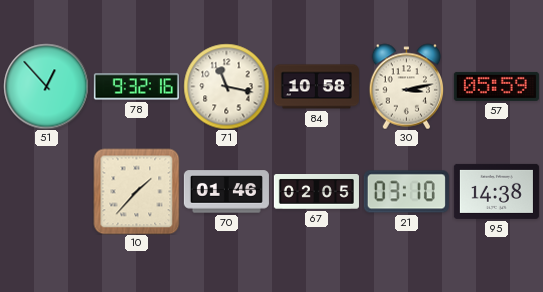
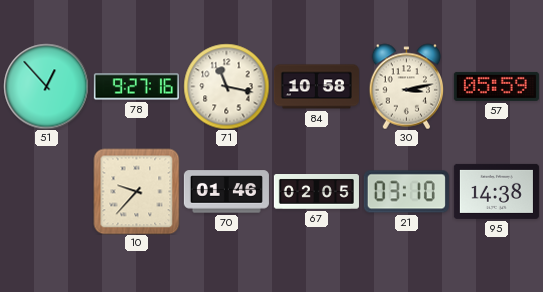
78: 9:32 -> 9:27 (136, 87)
10: 1:37 -> 9:37 (136, 191)
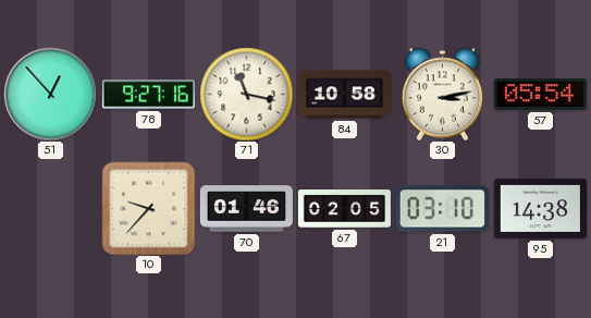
57: 05:59 -> 05:54 (540, 94)
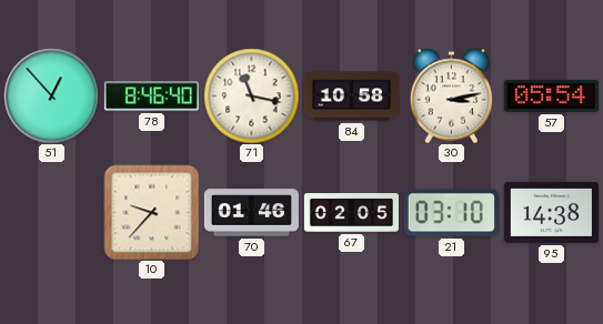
78: 9:27 -> 8:46 (151, 97)
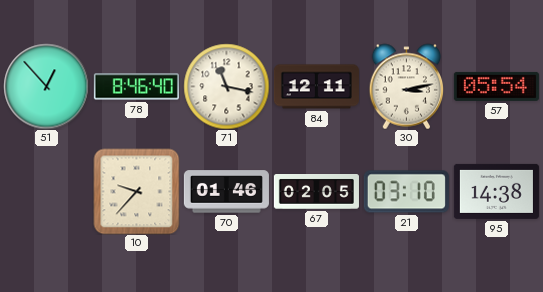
84: 10:58 -> 12:11 (316, 87)
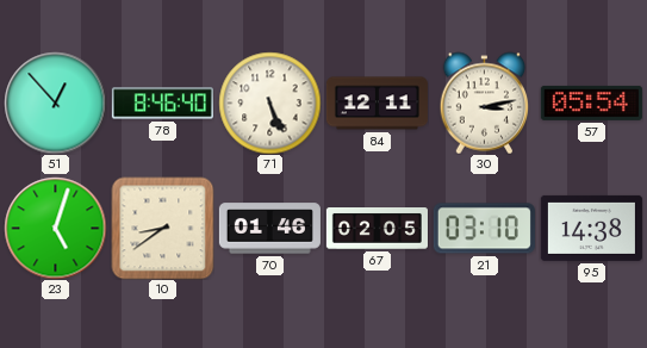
71: 11:17 -> 5:26 (269, 102)
23: none -> 5:03 (55, 228)
10: 9:37 -> 8:39 (162, 228)
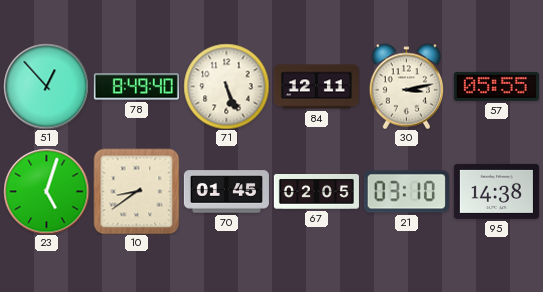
78: 8:46 -> 8:49 (136, 87)
57: 05:54 -> 05:55 (496, 86)
70: 01:46 -> 01:45 (226, 192)
